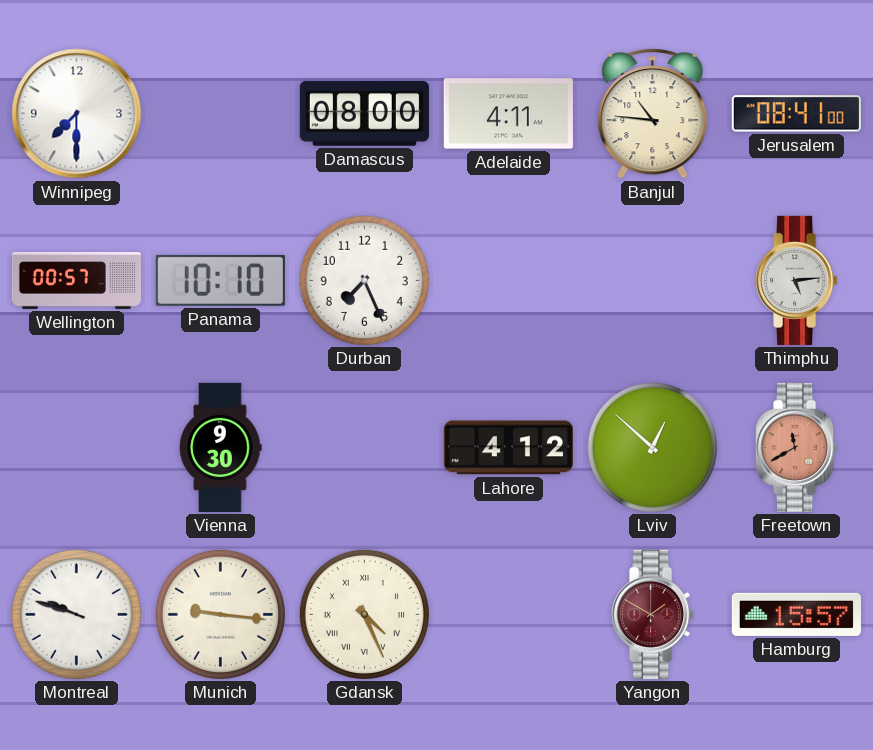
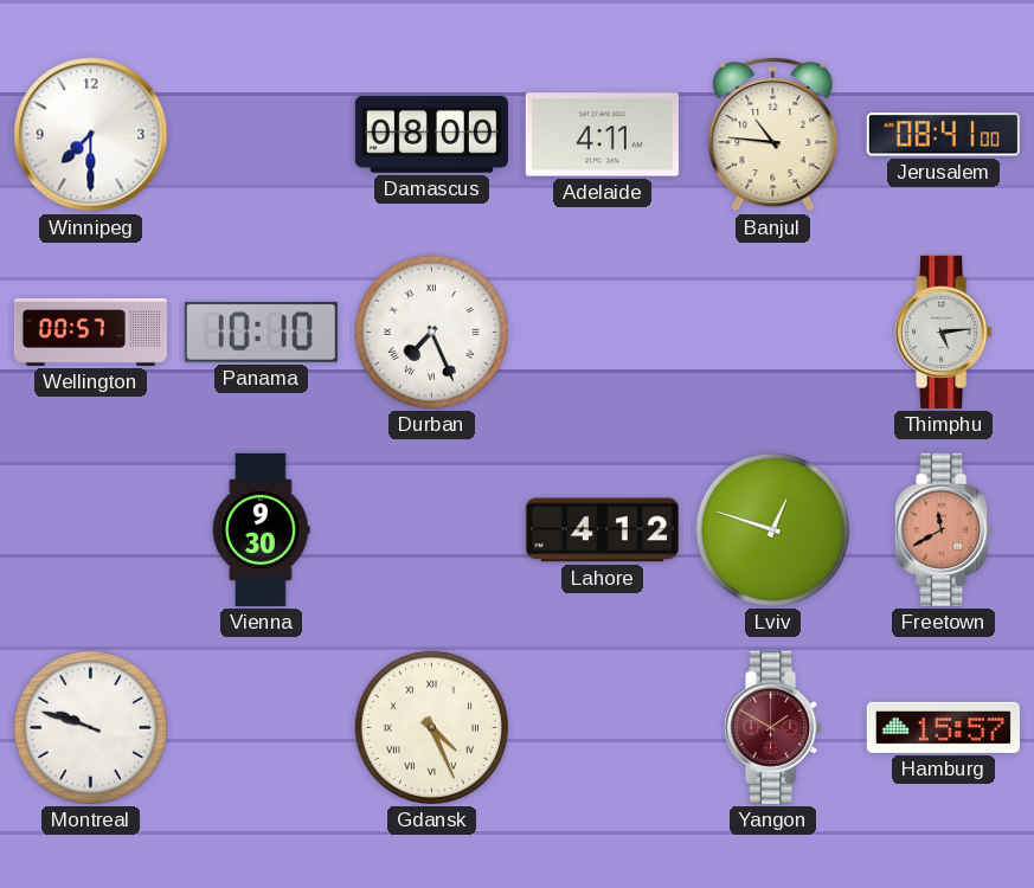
Durban numerals: Arabic -> Roman (431, 332)
Lviv: 12:52 -> 12:48 (772, 529)
Munich: 9:16 -> none (220, 614)
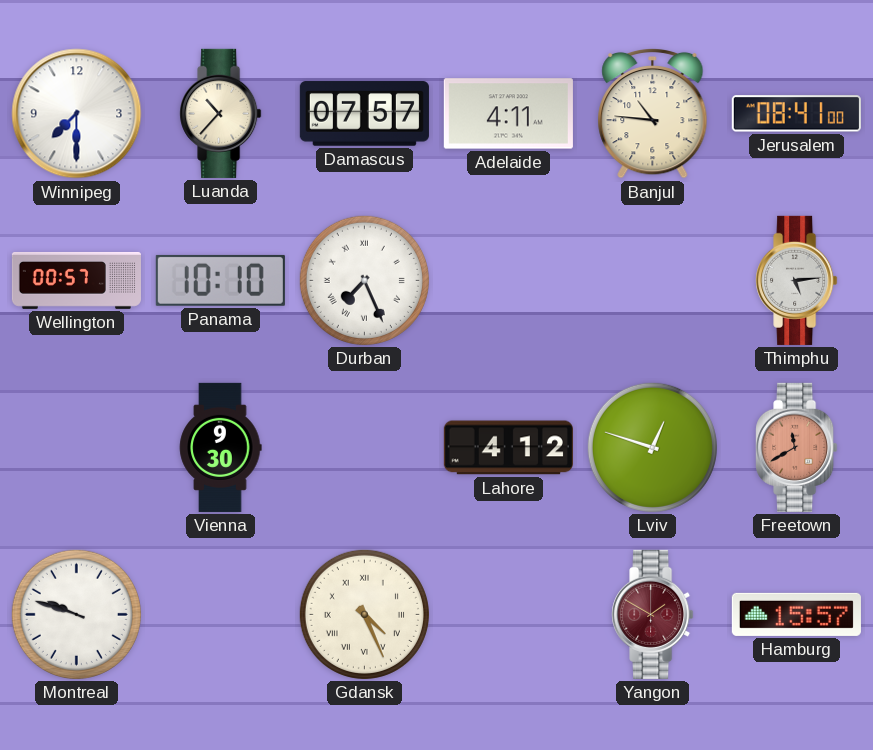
Luanda: none -> 10:37 (221, 113)
Damascus: 08:00 -> 07:57 (364, 114)
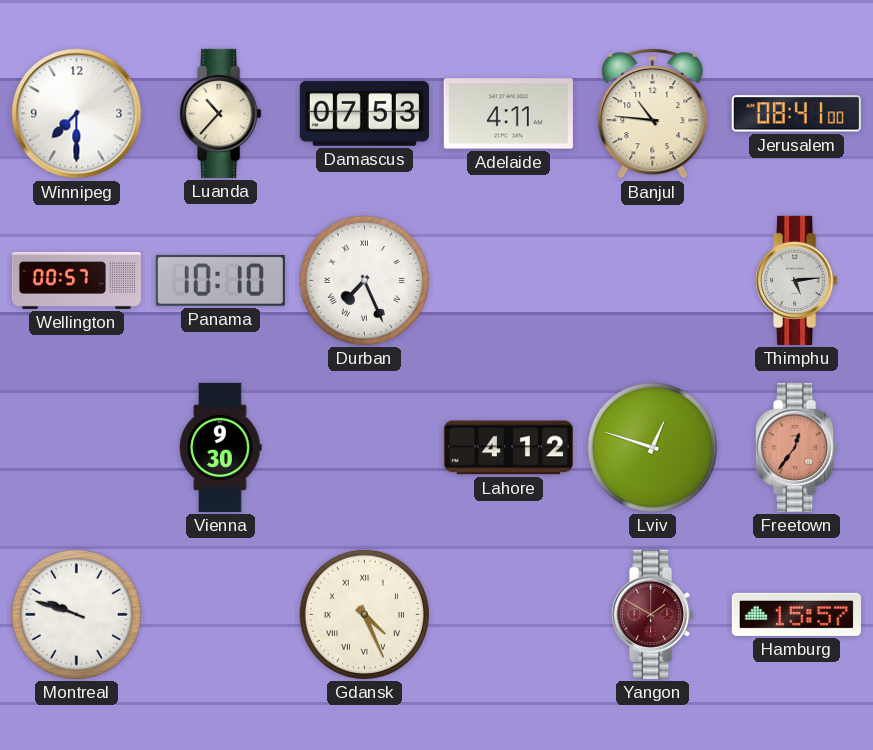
Damascus: 07:57 -> 07:53 (364, 114)
Freetown: 11:40 -> 12:36 (797, 447)
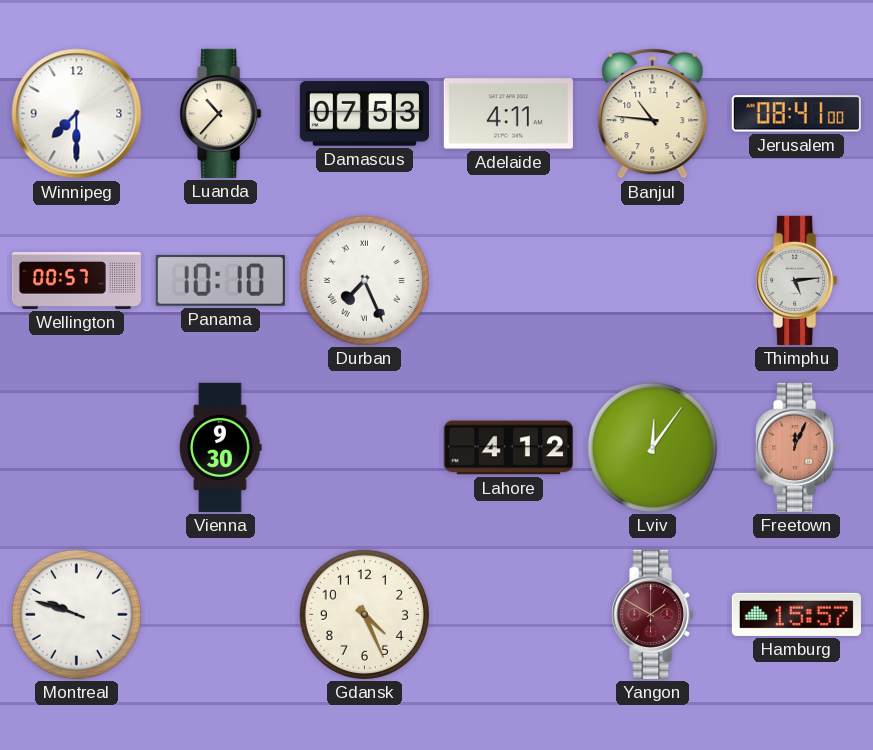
Lviv: 12:48 -> 12:06 (652, 447)
Freetown: 12:36 -> 12:04 (797, 447)
Gdansk numerals: Roman -> Arabic (364, 614)
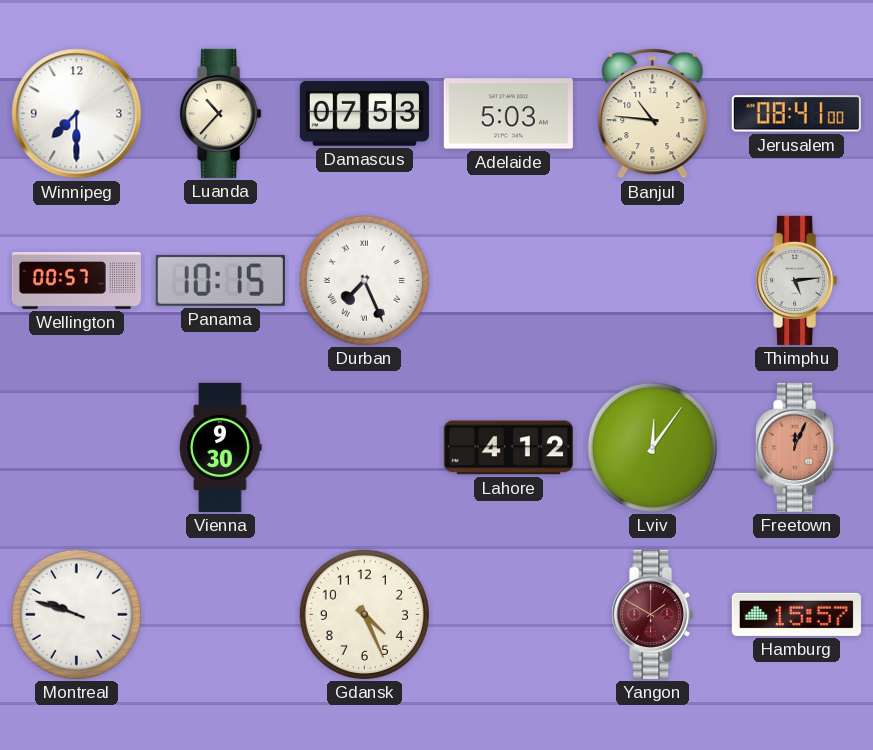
Adelaide: 4:11 -> 5:03 (508, 114)
Panama: 10:10 -> 10:15 (220, 280)
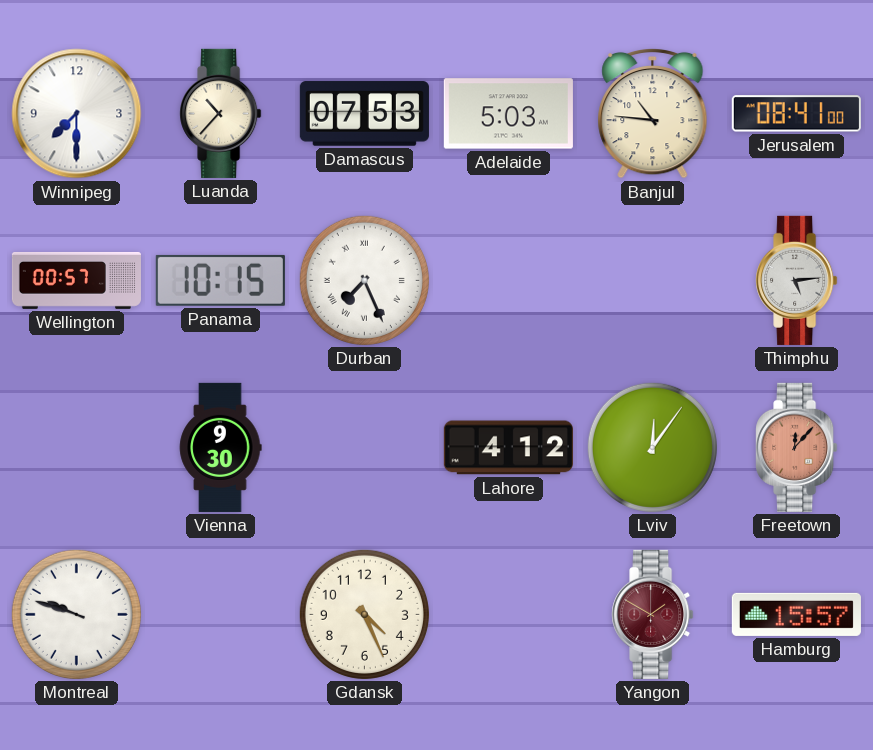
Freetown: 12:04 -> 12:07 (797, 447)
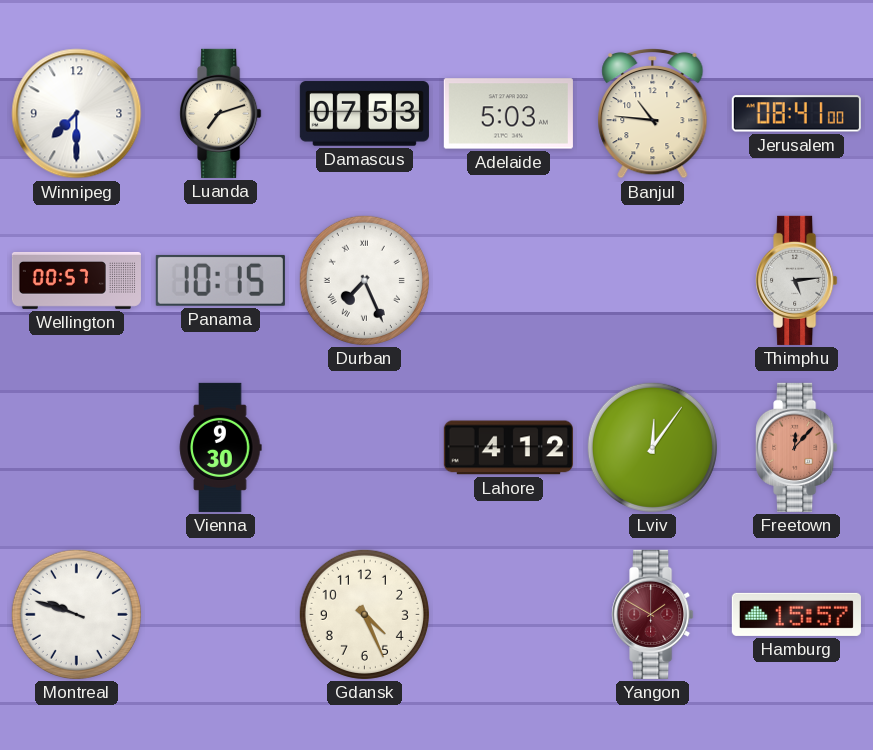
Luanda: 10:37 -> 7:12 (221, 113)
